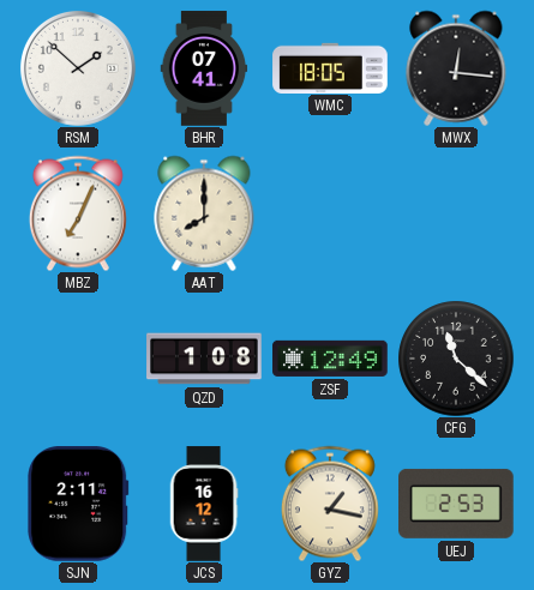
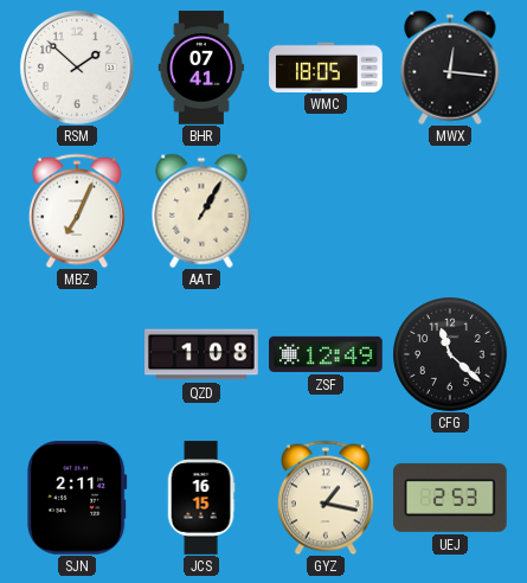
AAT: 8:00 -> 1:05 (201, 211)
JCS: 16:12 -> 16:15 (201, 498)
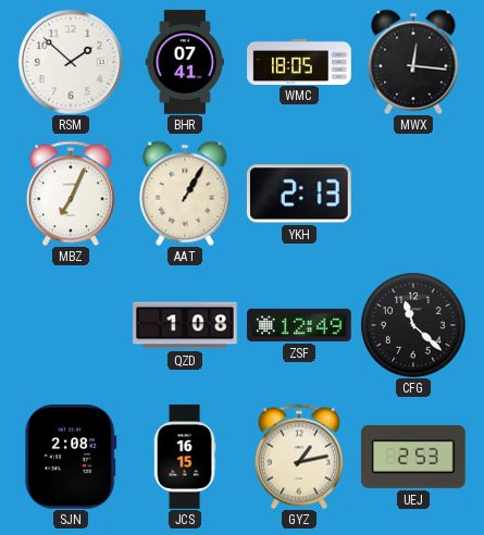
YKH: none -> 2:13 (299, 194)
SJN: 2:11 -> 2:08 (71, 458)
GYZ: 1:17 -> 1:13 (299, 457)
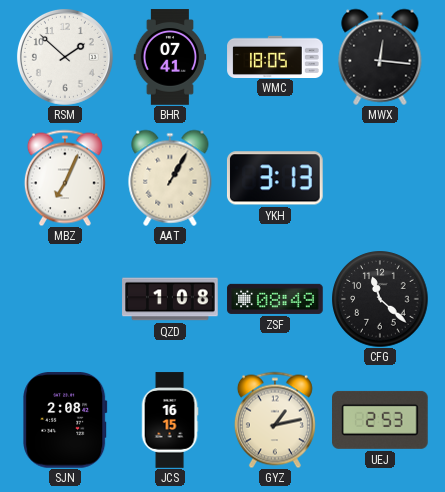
YKH: 2:13 -> 3:13 (275, 178)
ZSF: 12:49 -> 08:49 (275, 299)
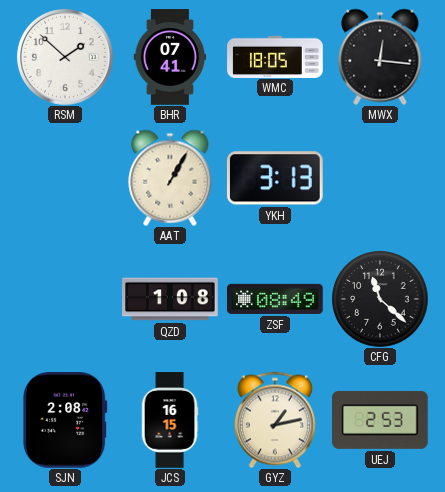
MBZ: 7:04 -> none (65, 178)
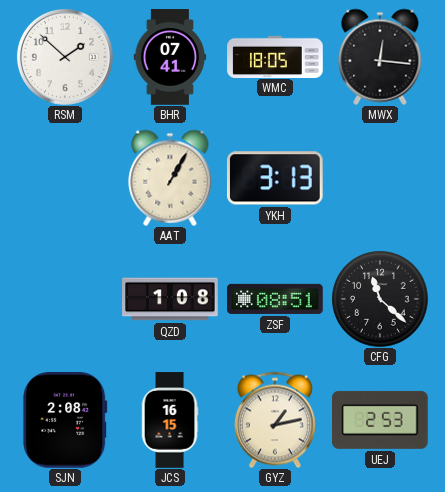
ZSF: 08:49 -> 08:51 (275, 299)
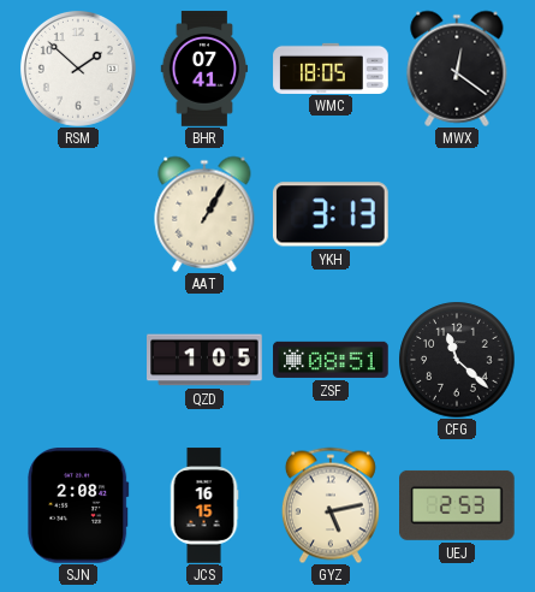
MWX: 12:16 -> 12:21 (457, 69)
QZD: 1:08 -> 1:05 (204, 360)
GYZ: 1:13 -> 5:13 (331, 505)
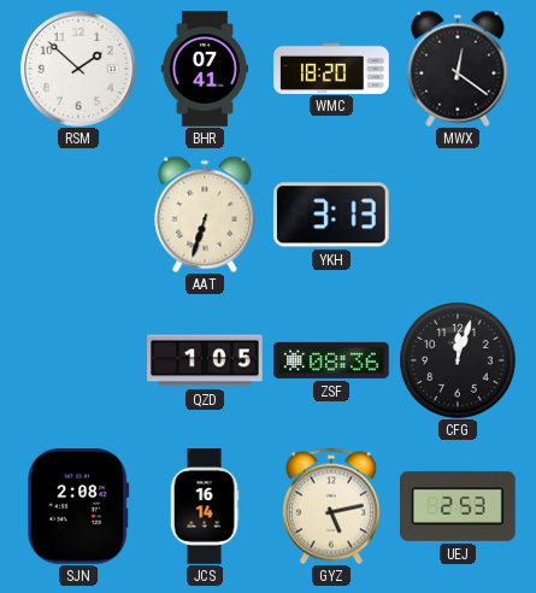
WMC: 18:05 -> 18:20 (331, 67)
AAT: 1:05 -> 6:33 (205, 215)
ZSF: 08:51 -> 08:36 (331, 360)
CFG: 11:22 -> 12:03 (458, 360)
JCS: 16:15 -> 16:14 (205, 506)
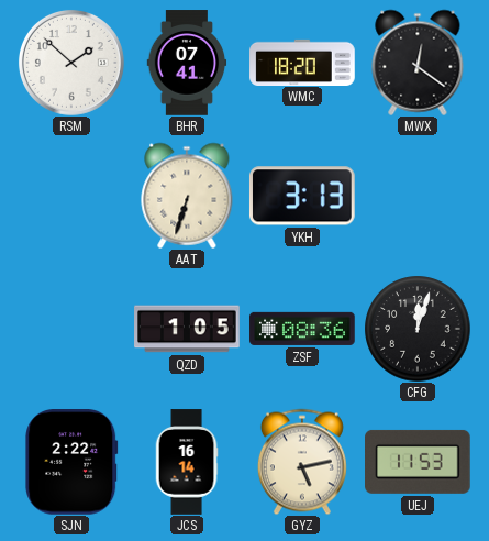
SJN: 2:08 -> 2:22 (71, 463)
UEJ: 2:53 -> 11:53 (419, 462)
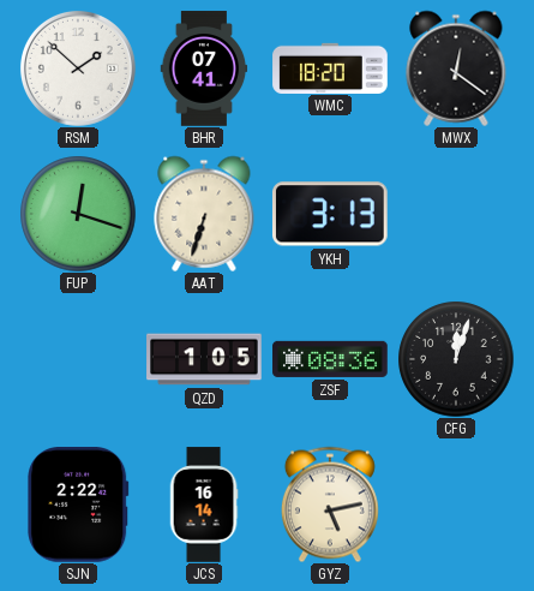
FUP: none -> 12:18 (78, 214)
UEJ: 11:53 -> none (419, 462)
